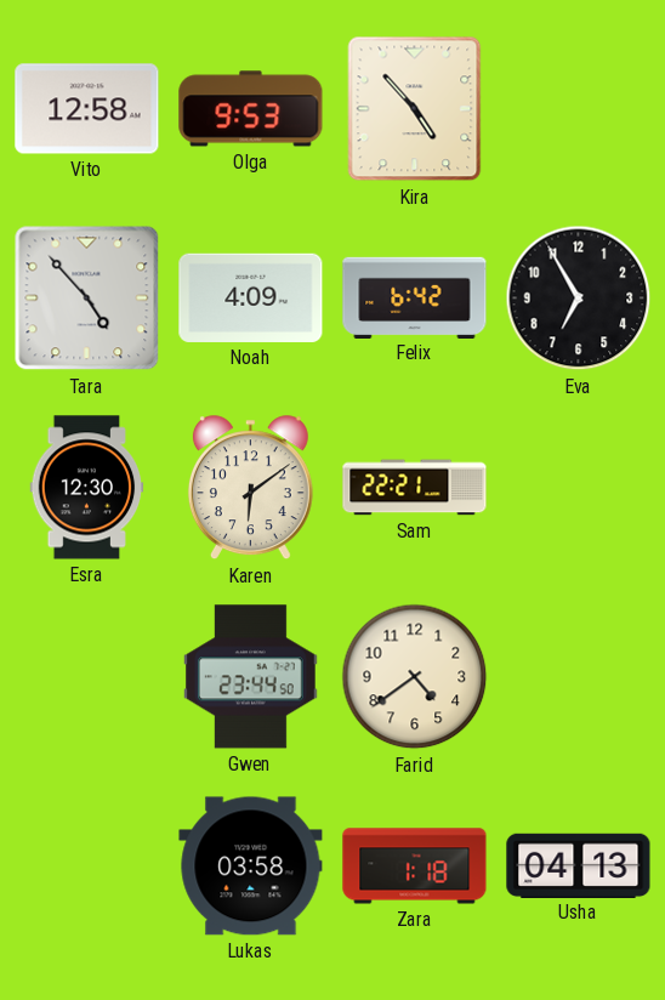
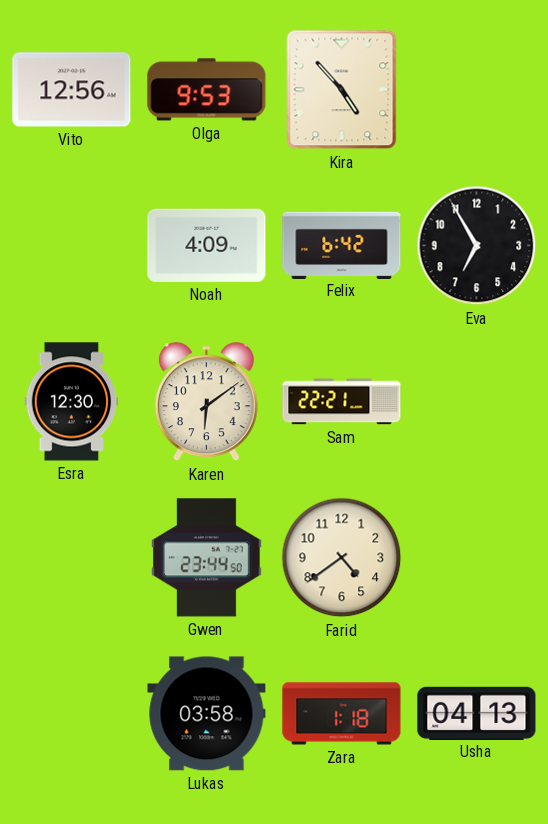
Vito: 12:58 -> 12:56 (72, 90)
Tara: 4:53 -> none (87, 299)
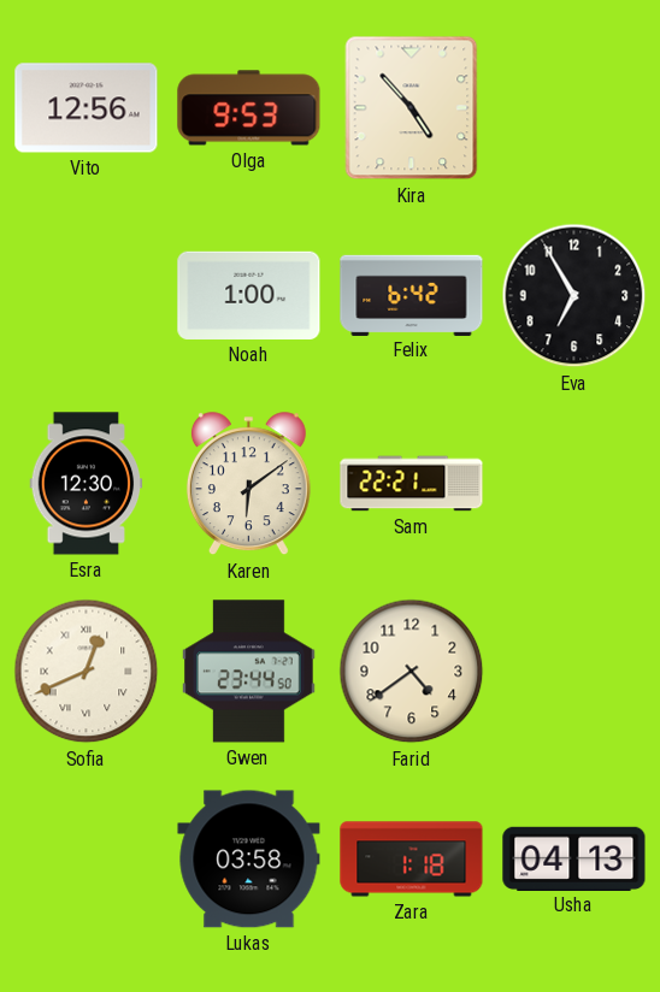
Noah: 4:09 -> 1:00 (249, 295)
Sofia: none -> 12:41 (87, 672)
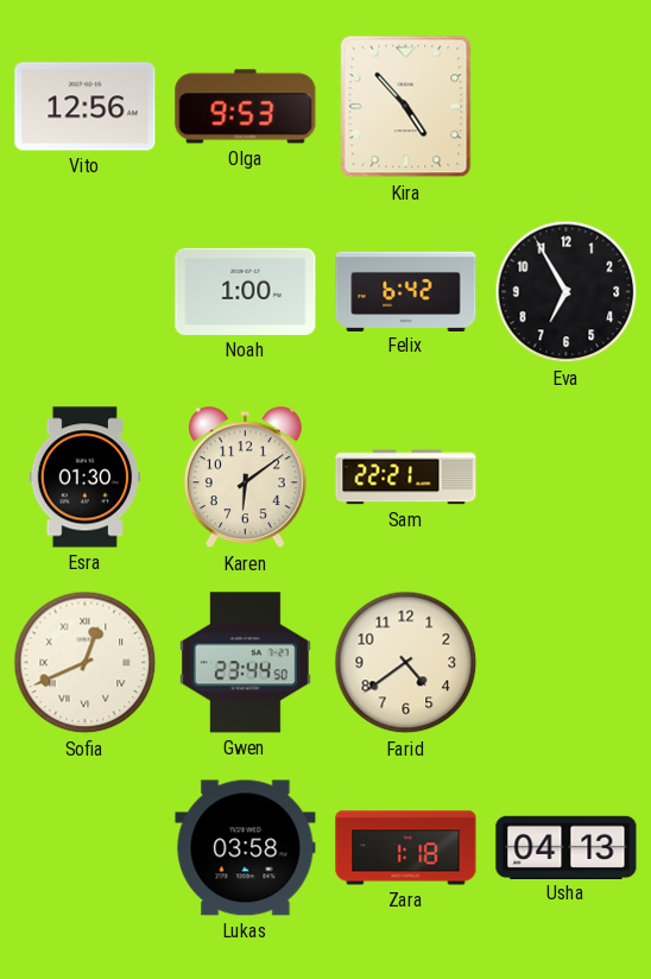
Esra: 12:30 -> 01:30 (86, 478)
